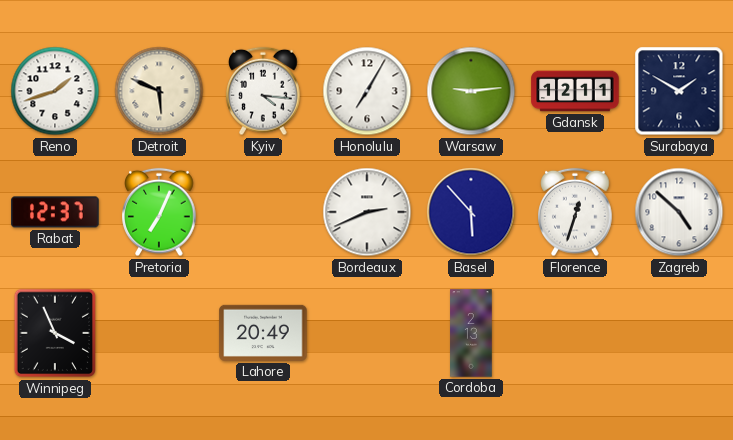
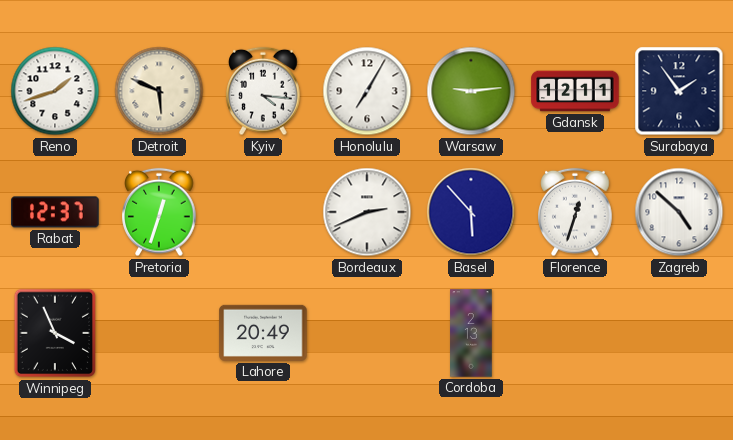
Surabaya: 1:50 -> 1:54 (679, 91)
Pretoria: 7:04 -> 12:33 (159, 212)
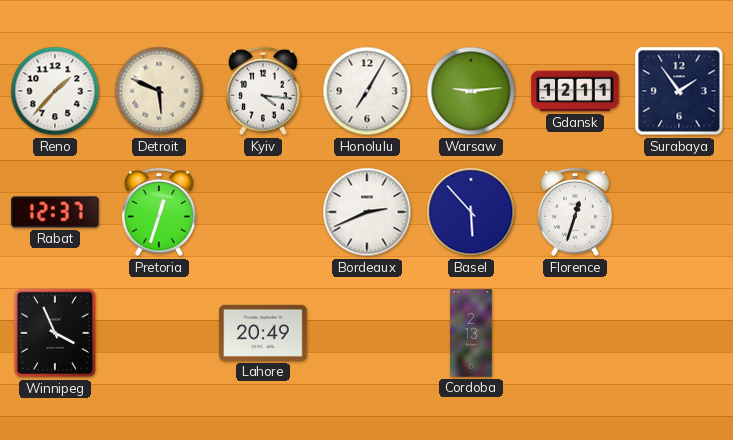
Reno: 1:42 -> 1:37 (55, 91)
Zagreb: 4:52 -> none (679, 212)
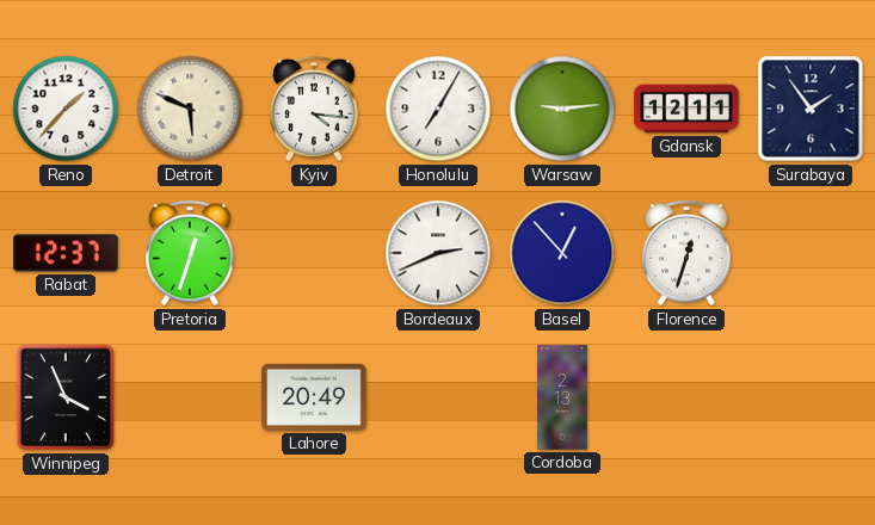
Basel: 5:53 -> 12:53 (562, 253)
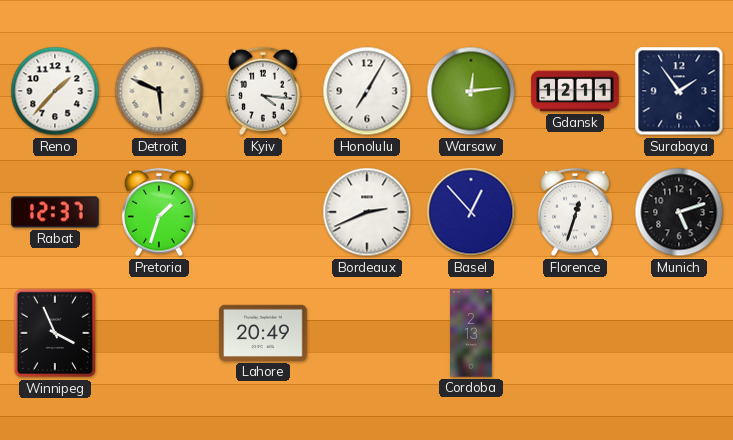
Warsaw: 9:14 -> 12:14 (471, 91)
Pretoria: 12:33 -> 1:33 (159, 212)
Munich: none -> 5:12 (679, 212)
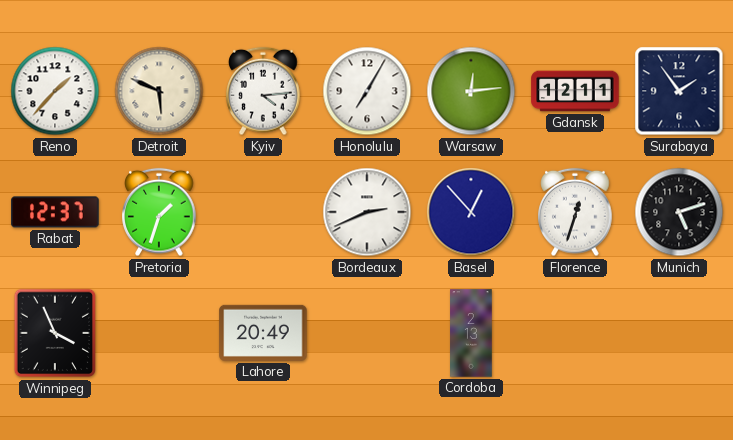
Kyiv: 4:16 -> 4:14 (263, 91)
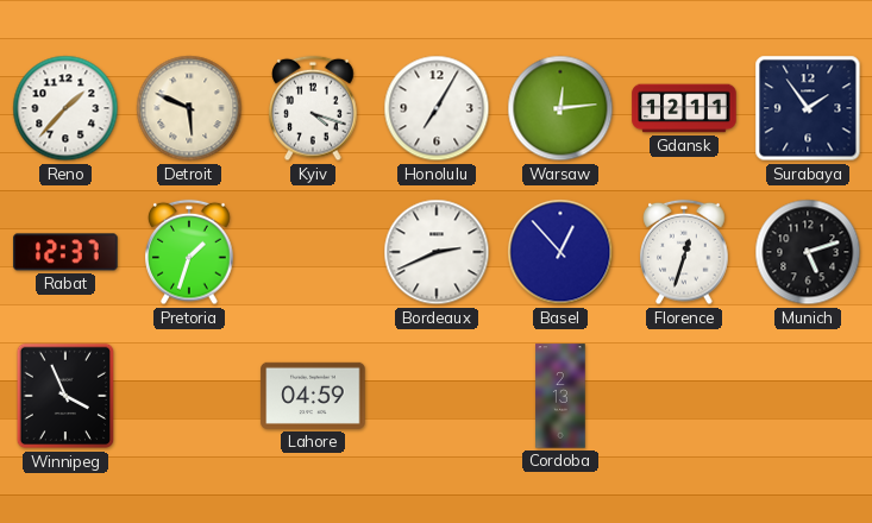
Kyiv: 4:14 -> 4:18 (313, 108)
Lahore: 20:49 -> 04:59 (313, 396)
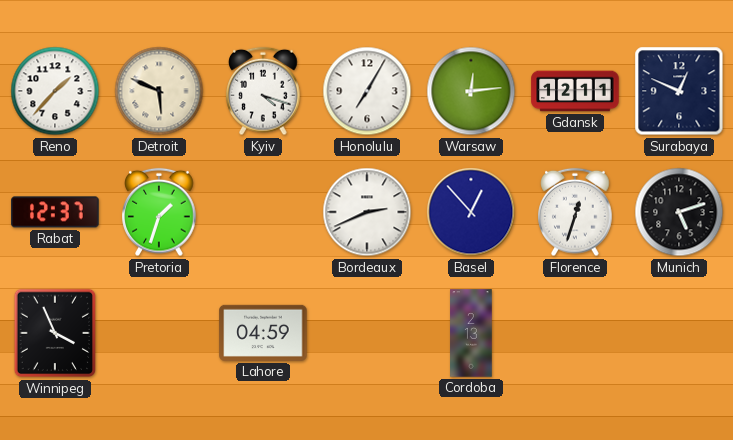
Surabaya: 1:54 -> 12:49 (679, 91)
